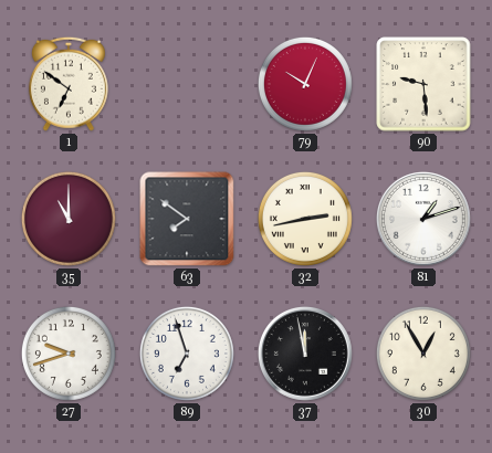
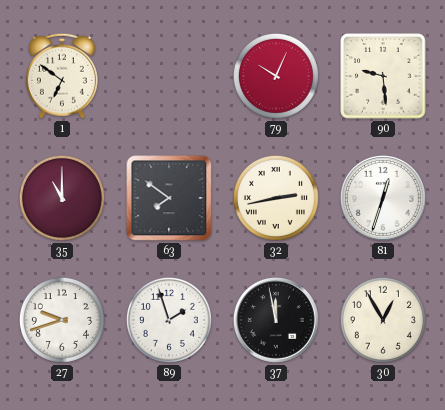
81: 1:12 -> 12:33 (383, 198)
89: 6:57 -> 1:57 (169, 320)
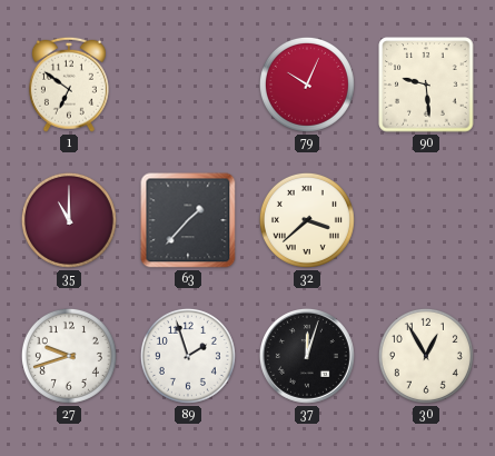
63: 7:51 -> 1:37 (188, 220)
32: 2:43 -> 3:38 (307, 220)
81: 12:33 -> none (383, 198)
37: 11:58 -> 12:03 (307, 356)
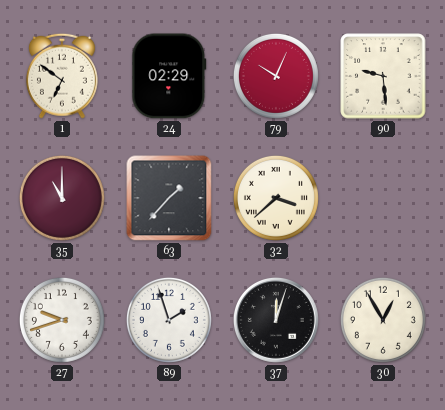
24: none -> 02:29 (169, 76)
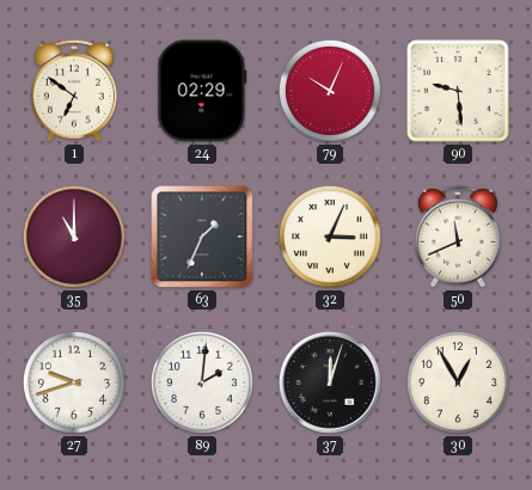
63: 1:37 -> 1:34 (202, 237)
32: 3:38 -> 3:04 (330, 237)
50: none -> 11:41 (458, 237)
89: 1:57 -> 2:01 (202, 382)
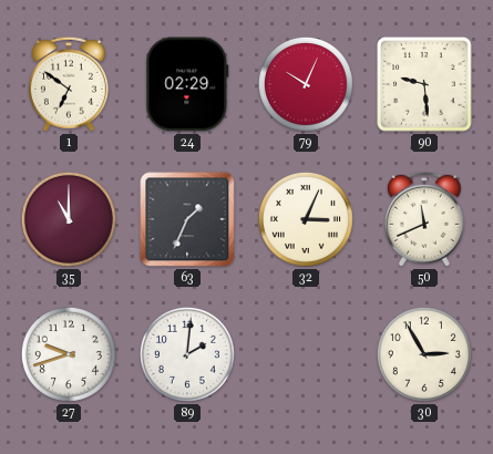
37: 12:03 -> none (330, 382)
30: 12:55 -> 2:55 (424, 354)
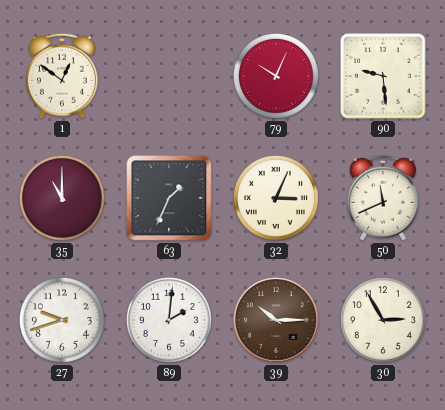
1: 6:51 -> 12:51 (62, 76)
24: 02:29 -> none (187, 84)
39: none -> 10:15 (276, 320)
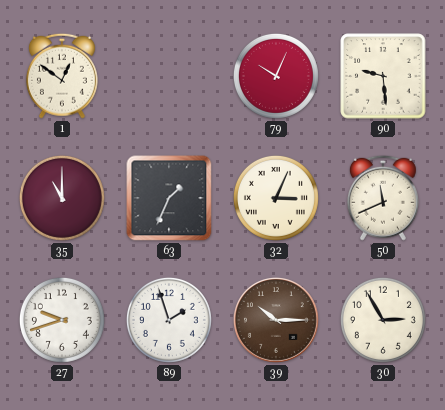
89: 2:01 -> 1:57 (169, 320)
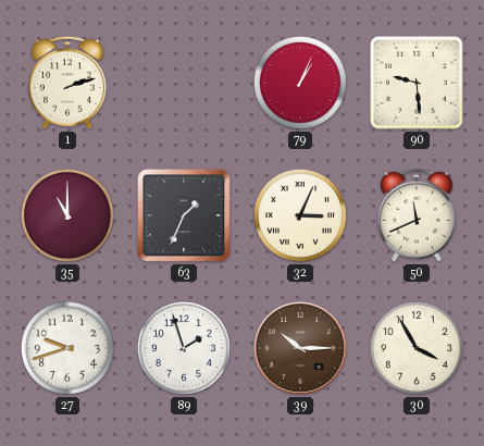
1: 12:51 -> 2:12 (67, 83)
79: 10:04 -> 1:04 (300, 83)
30: 2:55 -> 3:55 (417, 348)
